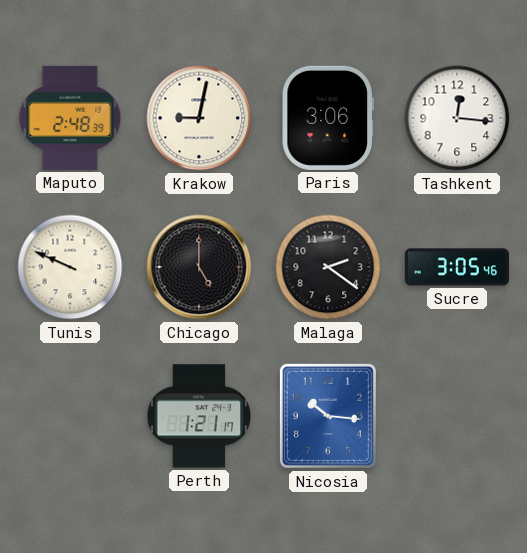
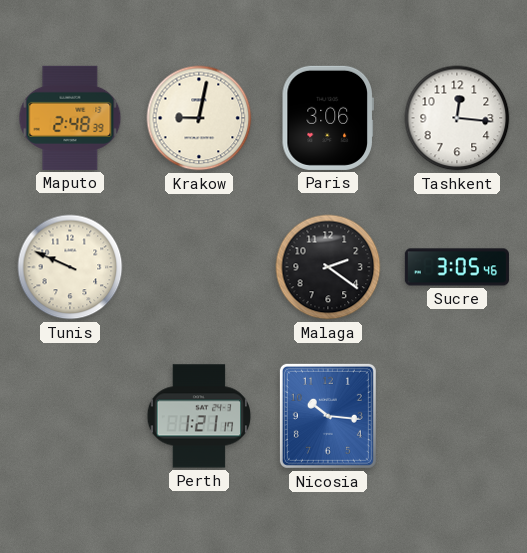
Chicago: 5:00 -> none (199, 267)
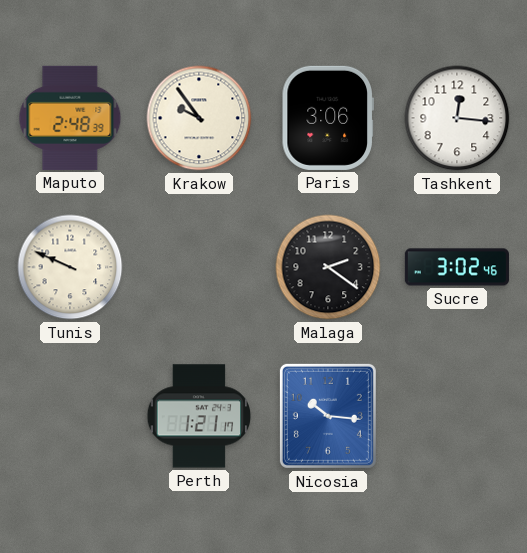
Krakow: 9:02 -> 9:54 (199, 118)
Sucre: 3:05 -> 3:02 (457, 267)
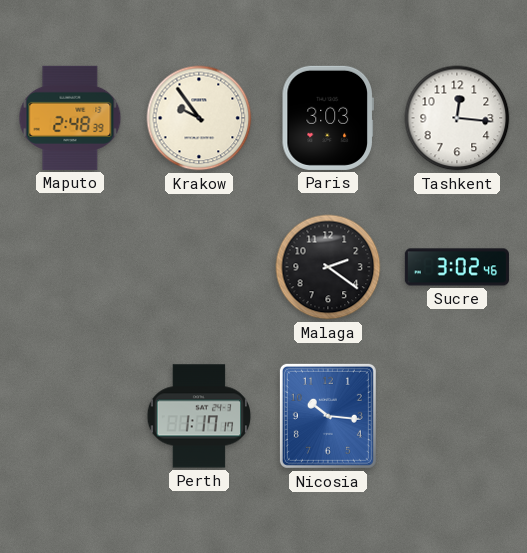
Paris: 3:06 -> 3:03 (328, 118)
Tunis: 9:49 -> none (70, 267)
Perth: 1:21 -> 1:17 (199, 416)
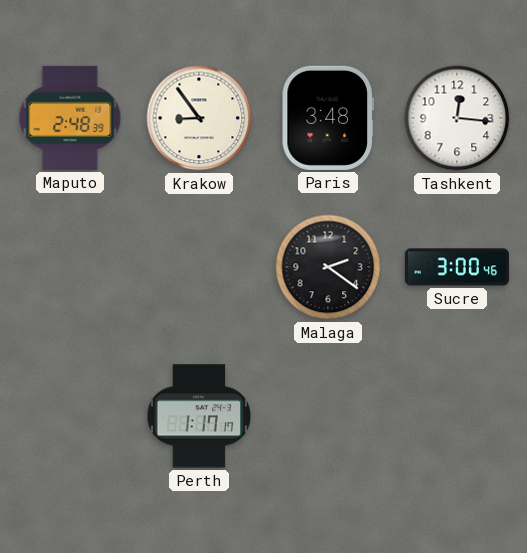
Krakow: 9:54 -> 8:54 (199, 118)
Paris: 3:03 -> 3:48 (328, 118)
Sucre: 3:02 -> 3:00 (457, 267)
Nicosia: 10:16 -> none (328, 416)
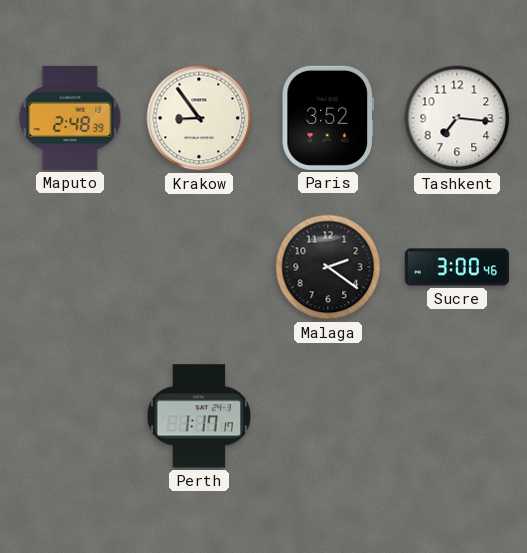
Paris: 3:48 -> 3:52 (328, 118)
Tashkent: 12:16 -> 7:16 (457, 118)
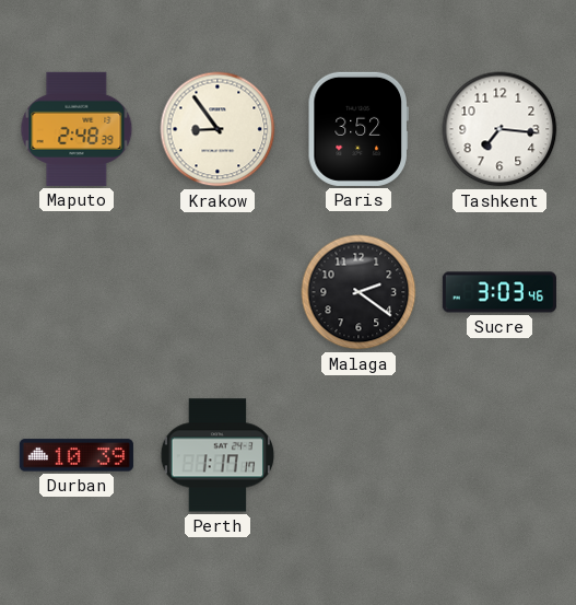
Sucre: 3:00 -> 3:03 (499, 292)
Durban: none -> 10:39 (77, 455)
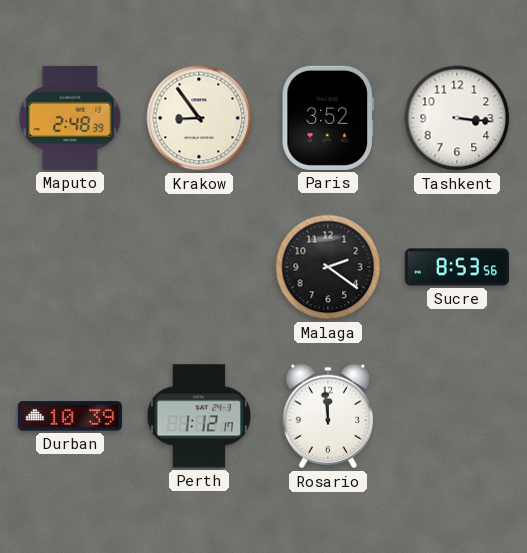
Tashkent: 7:16 -> 3:16 (457, 118)
Sucre: 3:03 -> 8:53 (457, 267)
Perth: 1:17 -> 1:12 (199, 416)
Rosario: none -> 11:59 (328, 416)
